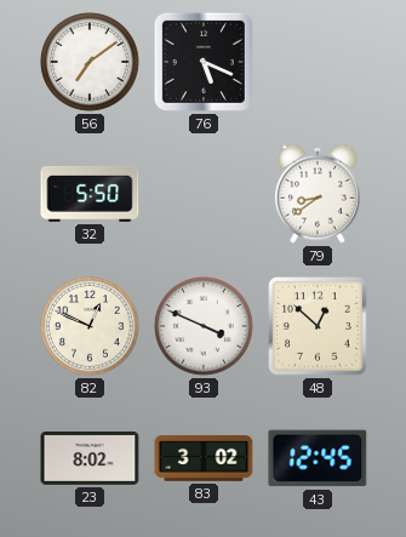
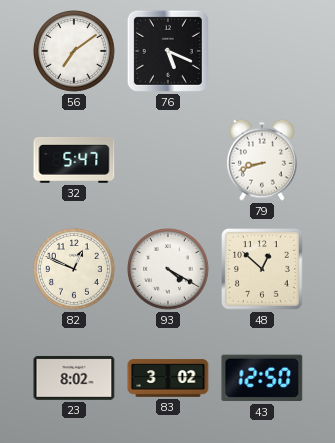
32: 5:50 -> 5:47 (74, 161)
79: 8:39 -> 8:42 (262, 160)
93: 3:49 -> 4:20 (169, 270)
43: 12:45 -> 12:50 (262, 378)
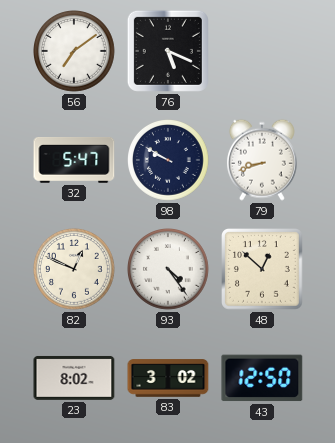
98: none -> 9:50 (169, 161)
93: 4:20 -> 4:24 (169, 270)
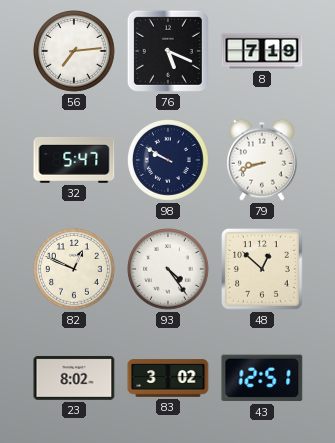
56: 7:09 -> 7:14 (75, 52)
8: none -> 7:19 (262, 51)
43: 12:50 -> 12:51 (262, 378)
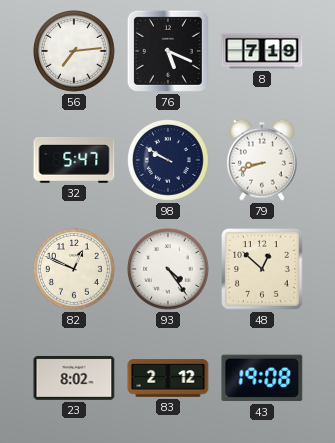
83: 3:02 -> 2:12 (168, 378)
43: 12:51 -> 19:08 (262, 378)
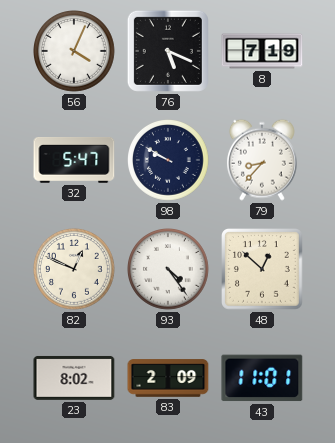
56: 7:14 -> 4:04 (75, 52)
79: 8:42 -> 8:37 (262, 160)
83: 2:12 -> 2:09 (168, 378)
43: 19:08 -> 11:01 (262, 378)
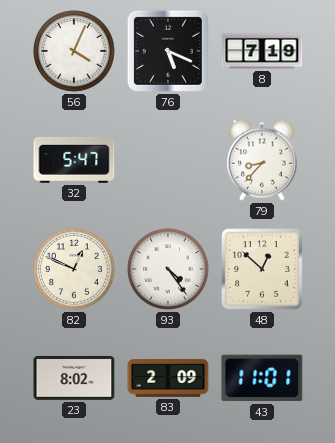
98: 9:50 -> none (169, 161)
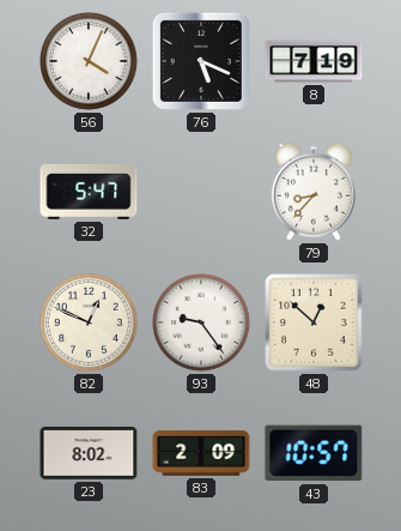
93: 4:24 -> 9:24 (202, 324)
43: 11:01 -> 10:57 (314, 453)
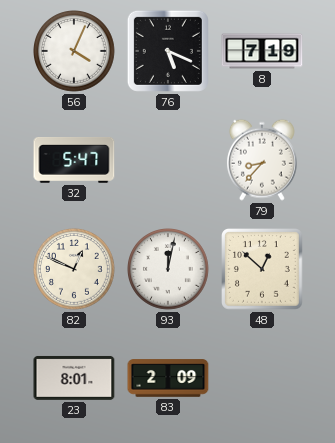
93: 9:24 -> 12:02 (169, 270)
23: 8:02 -> 8:01 (74, 378)
43: 10:57 -> none (314, 453)
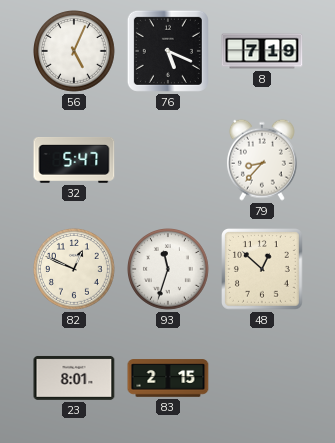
56: 4:04 -> 5:04 (75, 52)
93: 12:02 -> 11:33 (169, 270)
83: 2:09 -> 2:15 (168, 378)
